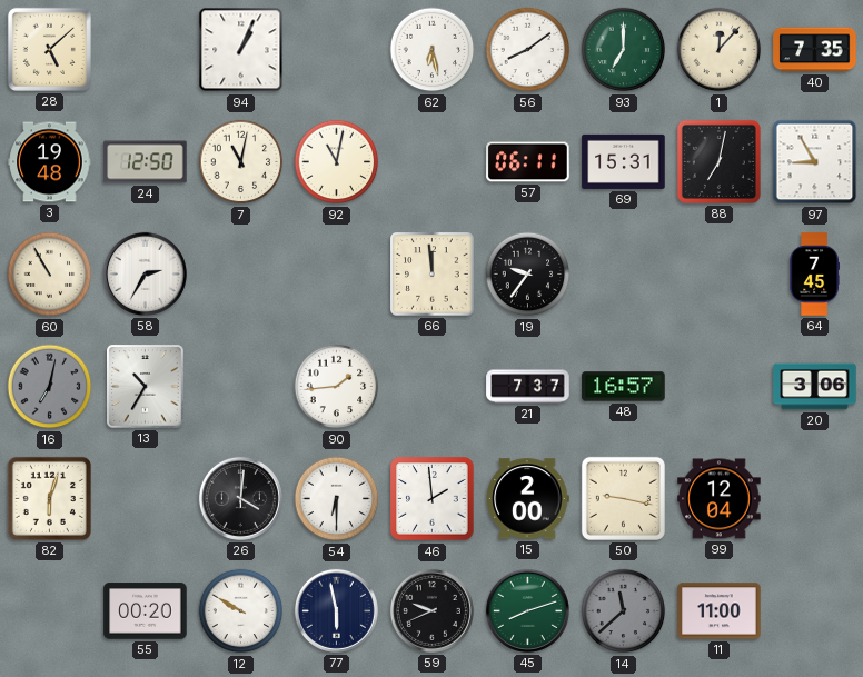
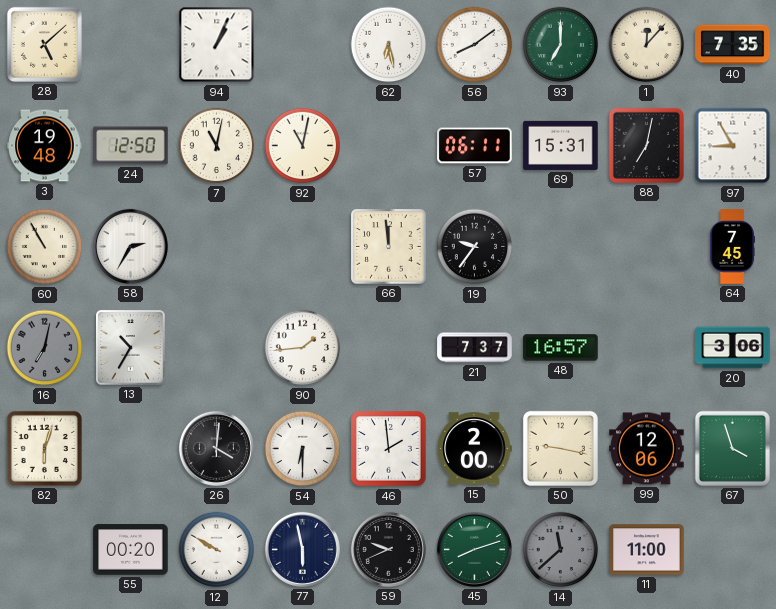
99: 12:04 -> 12:06 (647, 449)
67: none -> 3:57 (732, 448)
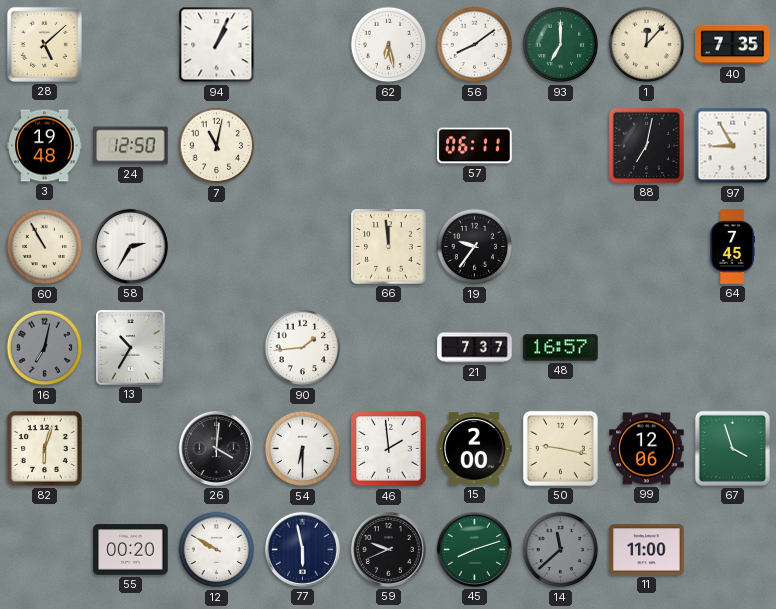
92: 11:02 -> none (303, 146)
69: 15:31 -> none (561, 145)
20: 3:06 -> none (733, 348)
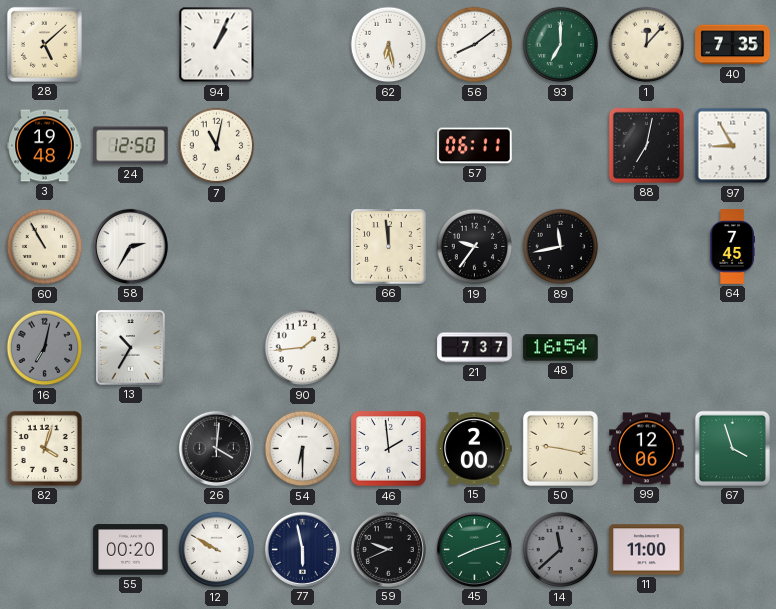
89: none -> 11:43 (561, 247)
48: 16:57 -> 16:54 (561, 348)
82: 6:03 -> 4:03 (44, 448)
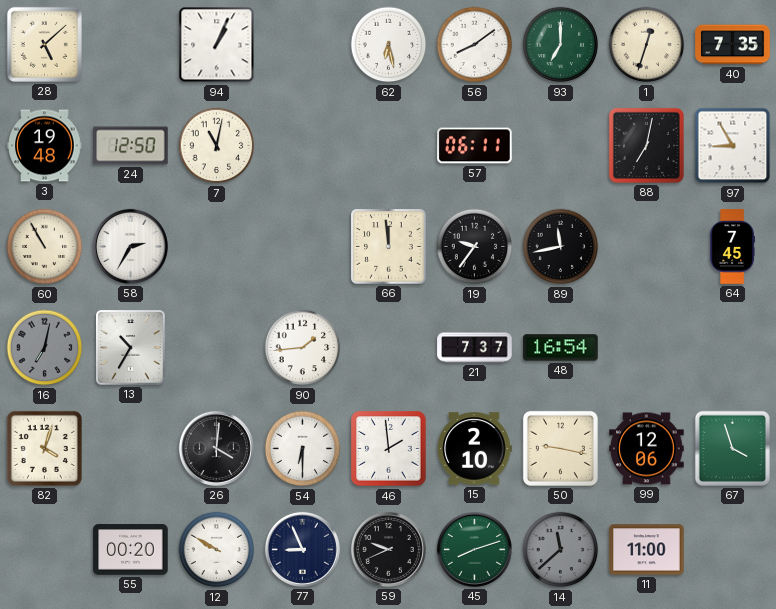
1: 12:07 -> 12:33 (647, 45)
15: 2:00 -> 2:10 (474, 449)
77: 5:58 -> 8:56 (302, 549)
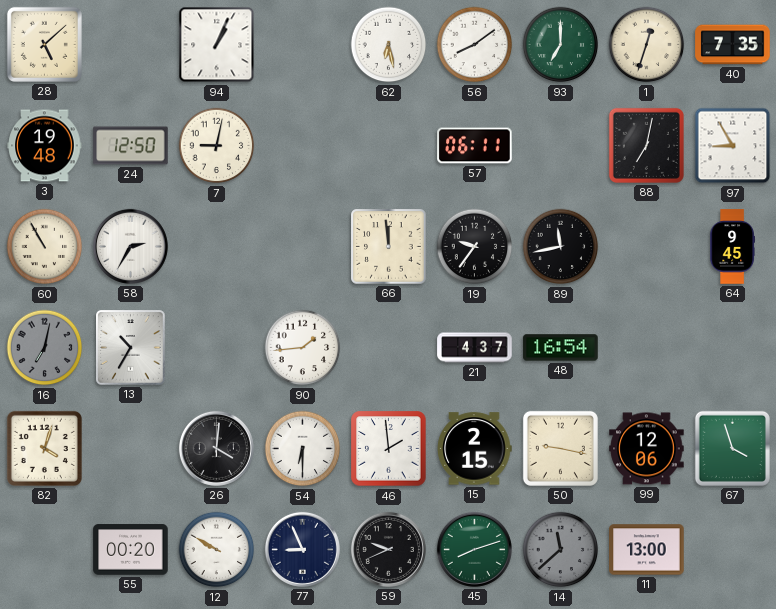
7: 11:02 -> 9:02 (217, 146)
64: 7:45 -> 9:45 (732, 247)
21: 7:37 -> 4:37 (475, 348)
15: 2:10 -> 2:15 (474, 449)
11: 11:00 -> 13:00 (647, 550)
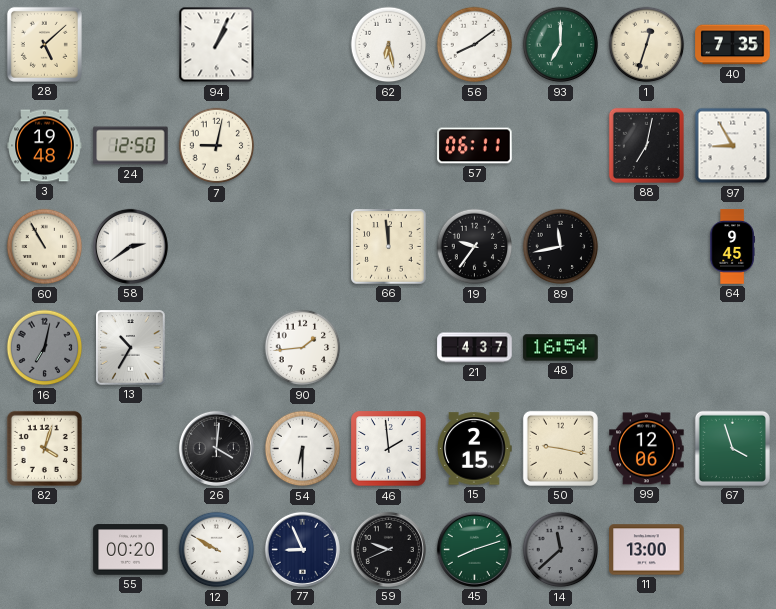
58: 2:35 -> 2:39 (130, 246)
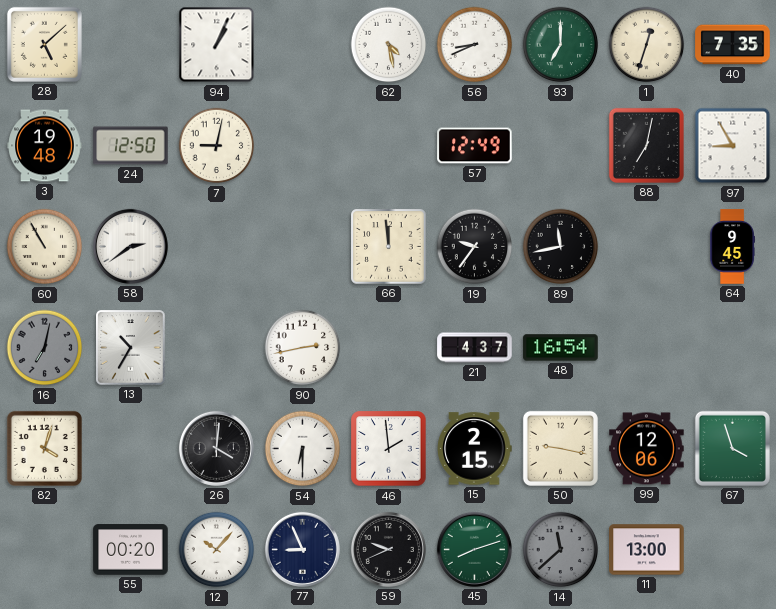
62: 6:28 -> 4:28 (389, 45)
56: 8:09 -> 8:41 (475, 45)
57: 06:11 -> 12:49 (475, 146)
90: 1:44 -> 2:43 (303, 348)
12: 9:50 -> 10:07 (217, 550)
